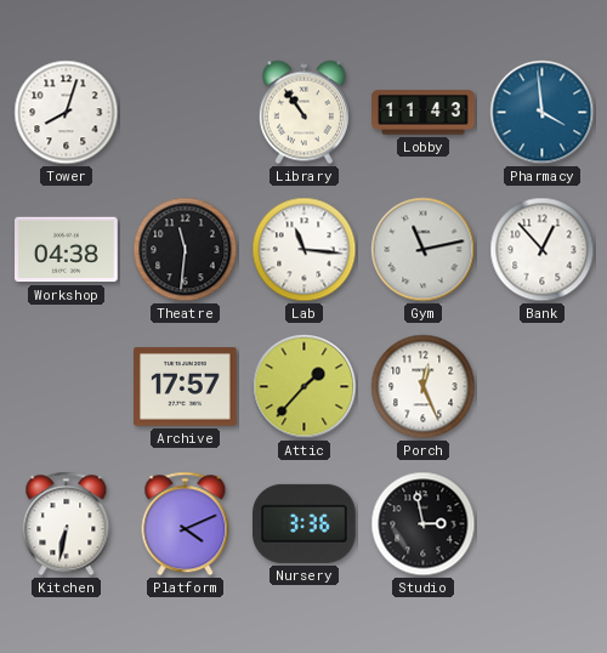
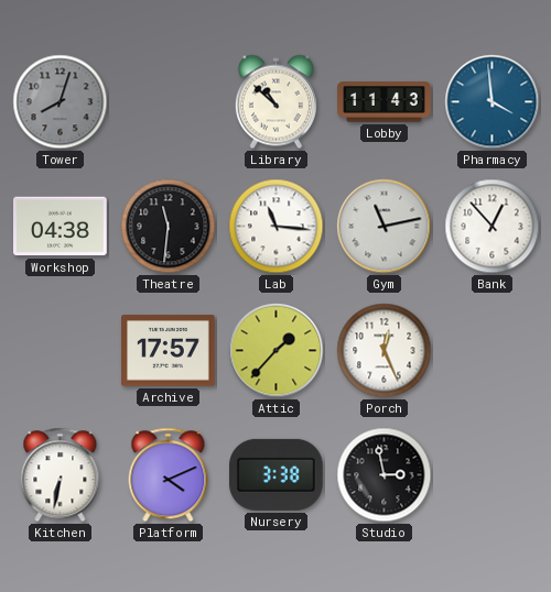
Tower dial: white -> grey (61, 102)
Library: 10:54 -> 10:52 (275, 102)
Nursery: 3:36 -> 3:38 (277, 474)
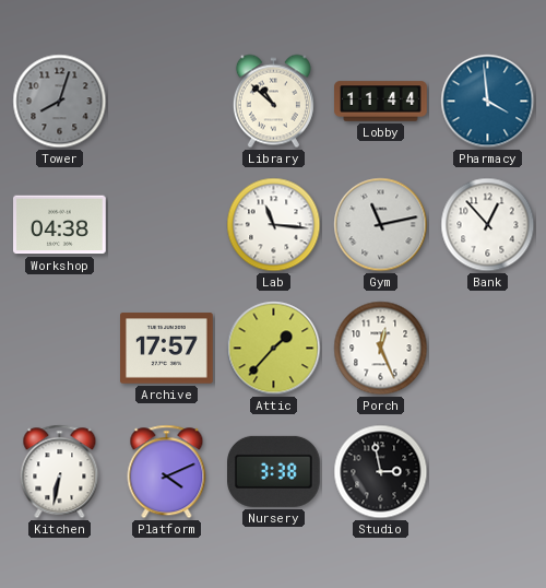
Lobby: 11:43 -> 11:44 (381, 102)
Theatre: 11:31 -> none (169, 227)
